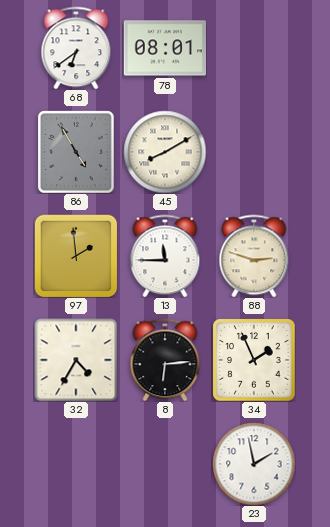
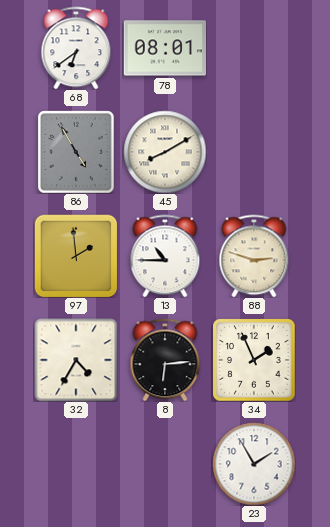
13: 11:45 -> 10:45 (165, 256)
23: 1:58 -> 1:55 (254, 464)
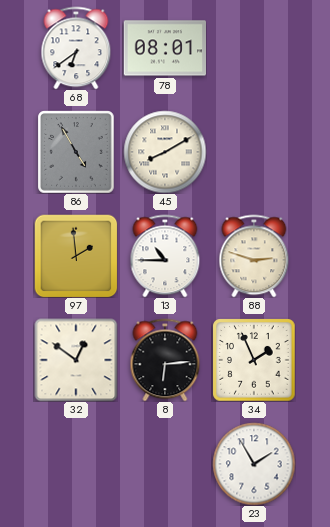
32: 4:35 -> 12:51 (76, 360)
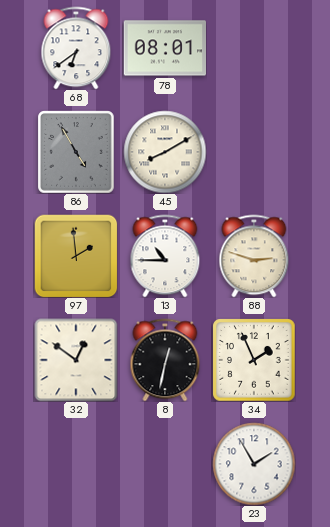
8: 6:14 -> 12:32 (165, 360)
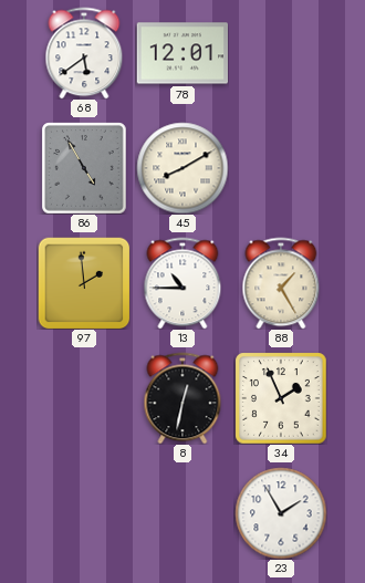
68: 6:39 -> 5:39 (84, 53)
78: 08:01 -> 12:01 (181, 53)
88: 2:48 -> 1:25 (281, 283)
32: 12:51 -> none (76, 360)
